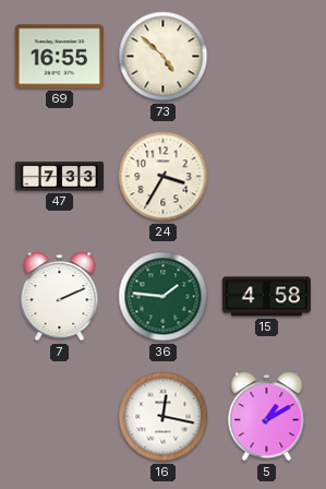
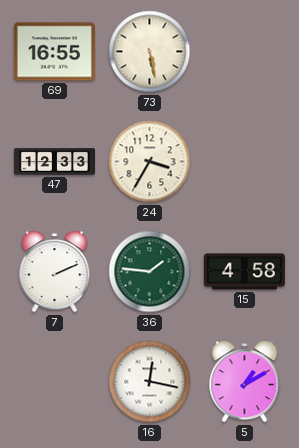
73: 4:52 -> 5:28 (150, 52)
47: 7:33 -> 12:33 (54, 162)
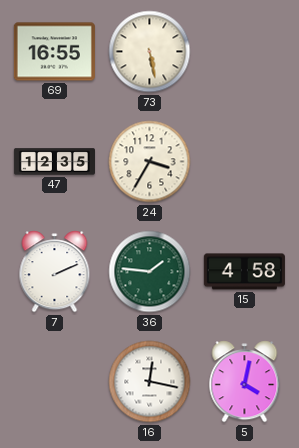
47: 12:33 -> 12:35 (54, 162)
5: 1:10 -> 4:02 (245, 382)
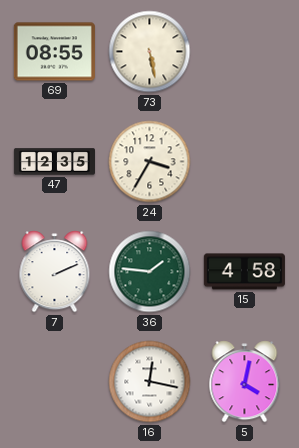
69: 16:55 -> 08:55 (54, 52)
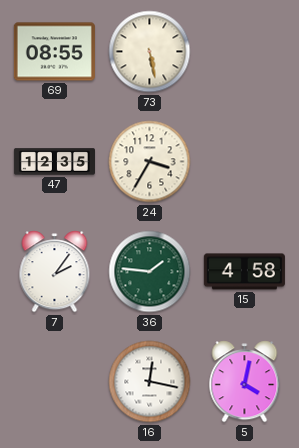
7: 2:11 -> 2:06 (55, 272)
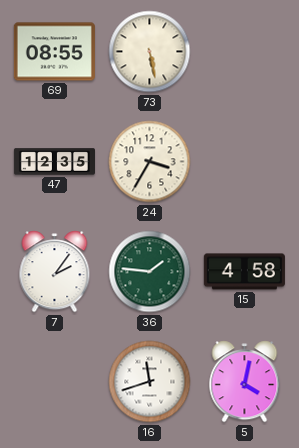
16: 12:17 -> 11:42 (150, 382)
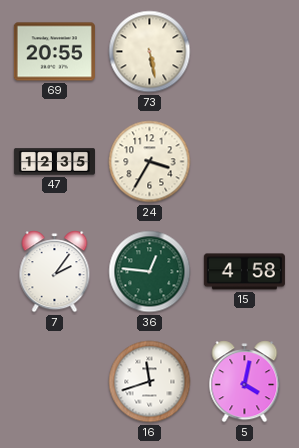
69: 08:55 -> 20:55 (54, 52)
36: 1:46 -> 12:46 (150, 272)
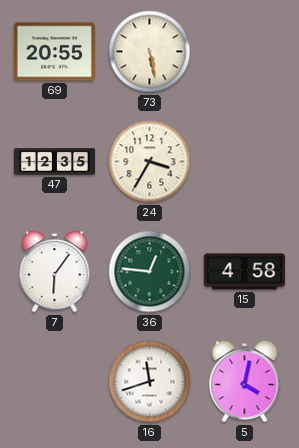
7: 2:06 -> 6:06 (55, 272)
